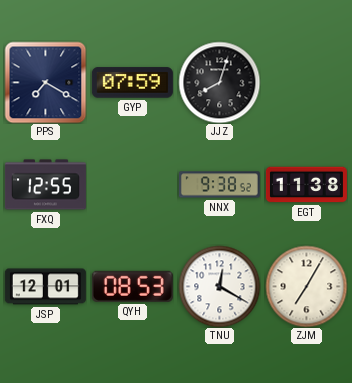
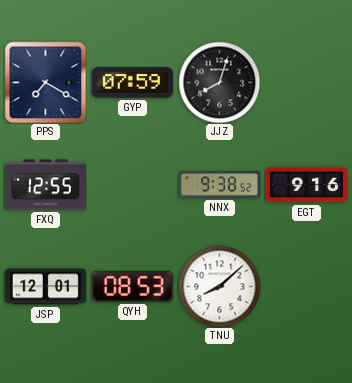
EGT: 11:38 -> 9:16 (306, 185)
TNU: 12:20 -> 8:08 (219, 286)
ZJM: 7:05 -> none (306, 286)
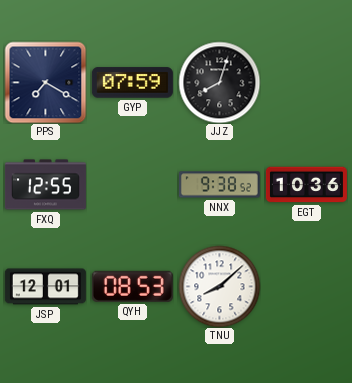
EGT: 9:16 -> 10:36 (306, 185)
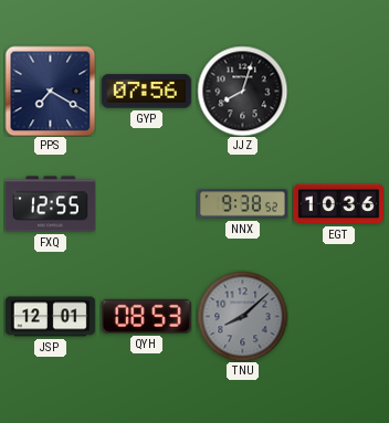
GYP: 07:59 -> 07:56 (146, 92)
TNU dial: white -> grey (242, 316)
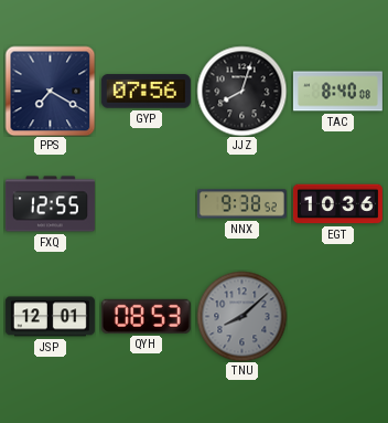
TAC: none -> 8:40 (337, 92)
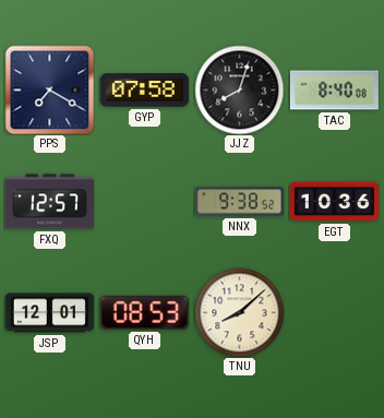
GYP: 07:56 -> 07:58 (144, 91)
FXQ: 12:55 -> 12:57 (49, 202)
TNU dial: grey -> cream (239, 312)
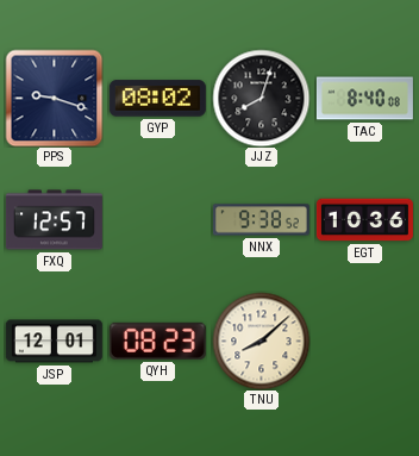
PPS: 7:20 -> 9:18 (54, 98)
GYP: 07:58 -> 08:02 (157, 99)
QYH: 08:53 -> 08:23 (157, 341)
